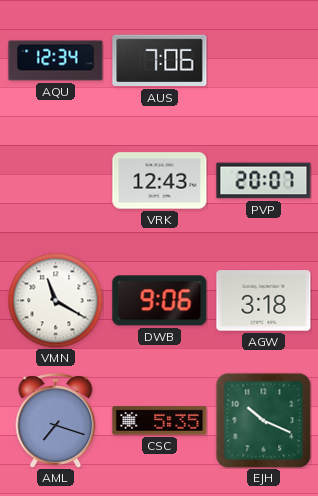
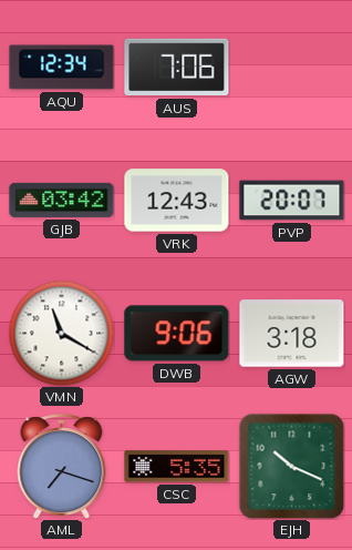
GJB: none -> 03:42 (62, 200)
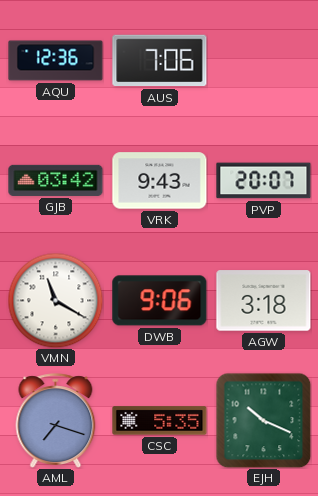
AQU: 12:34 -> 12:36 (56, 61)
VRK: 12:43 -> 9:43 (160, 181)
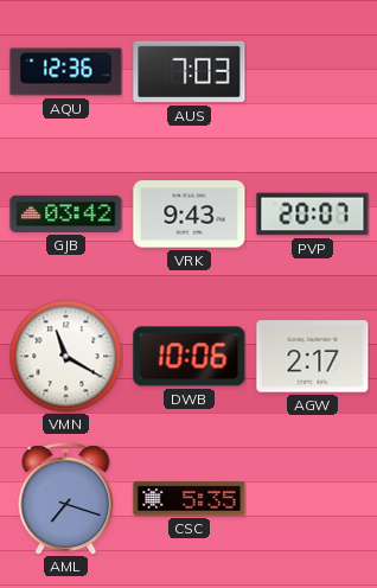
AUS: 7:06 -> 7:03 (190, 72)
DWB: 9:06 -> 10:06 (190, 357)
AGW: 3:18 -> 2:17 (313, 357)
EJH: 10:19 -> none (263, 420)
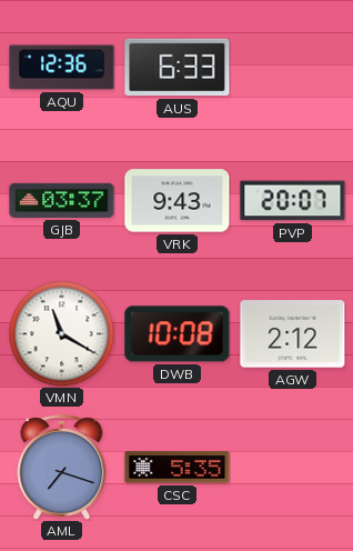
AUS: 7:03 -> 6:33 (178, 68)
GJB: 03:42 -> 03:37 (62, 200)
DWB: 10:06 -> 10:08 (178, 334)
AGW: 2:17 -> 2:12 (293, 334)
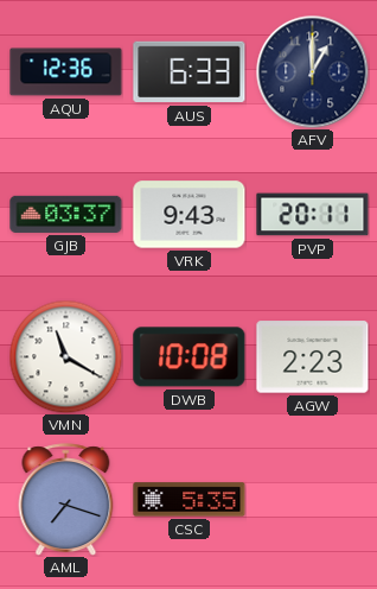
AFV: none -> 1:00 (312, 71)
PVP: 20:07 -> 20:11 (313, 215)
AGW: 2:12 -> 2:23 (313, 357)
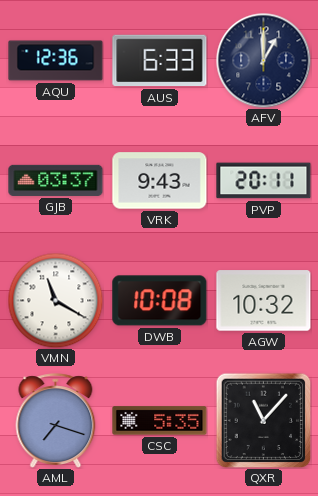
AGW: 2:23 -> 10:32 (264, 301)
QXR: none -> 11:07 (263, 420)
